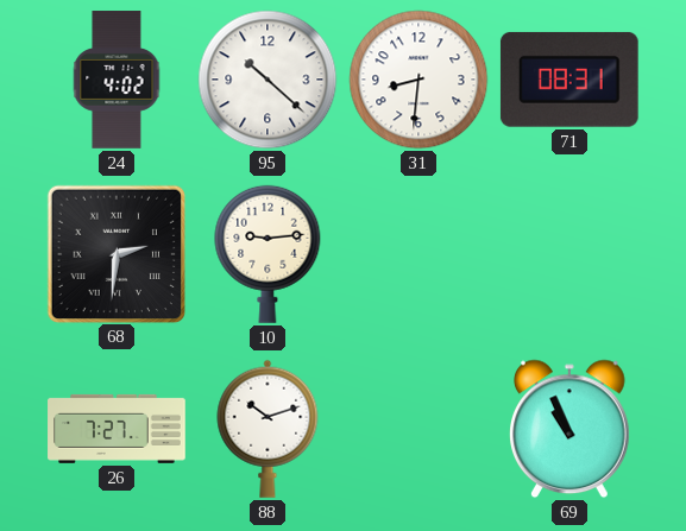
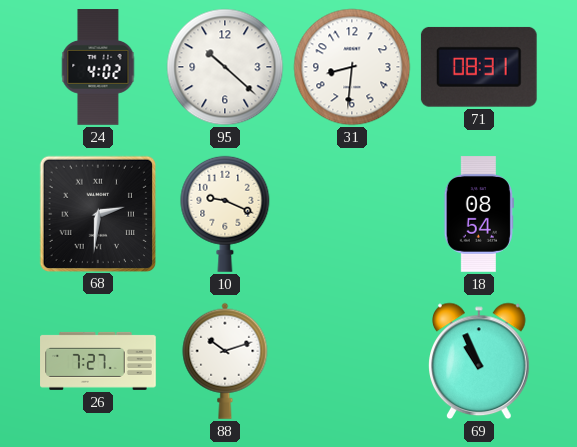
10: 9:14 -> 9:19 (225, 214)
18: none -> 08:54 (479, 214)
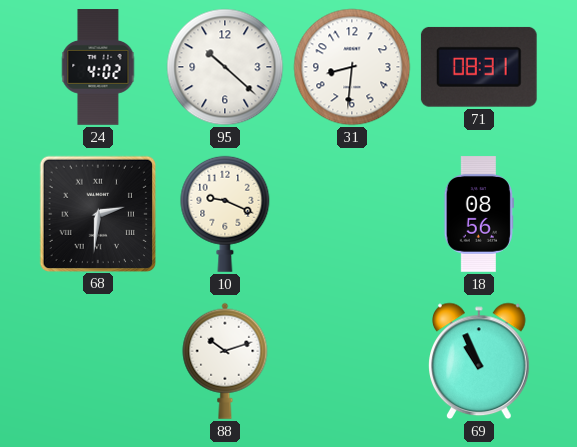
18: 08:54 -> 08:56 (479, 214)
26: 7:27 -> none (98, 361)
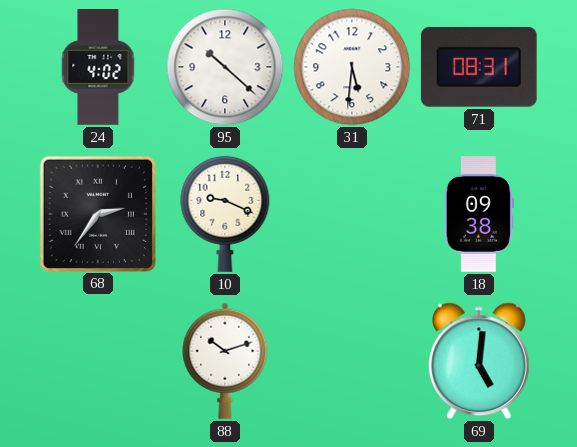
31: 8:31 -> 5:31 (352, 67)
68: 2:31 -> 2:36 (97, 213)
18: 08:56 -> 09:38 (479, 214)
69: 10:56 -> 5:01 (480, 361)
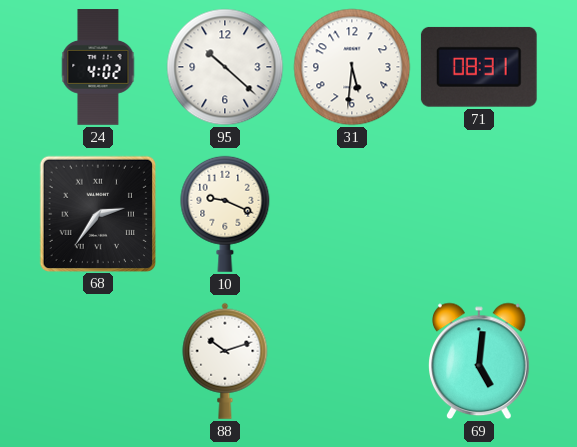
18: 09:38 -> none (479, 214)
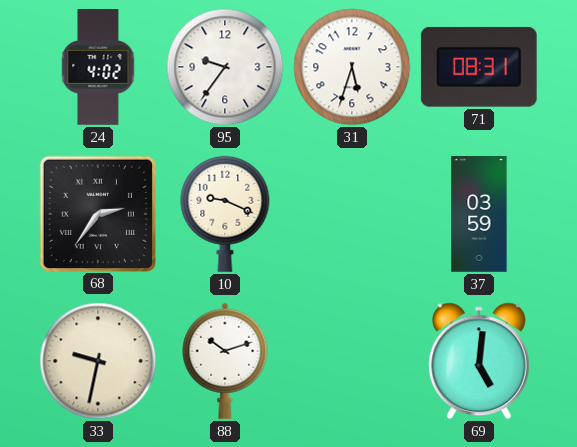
95: 10:22 -> 9:36 (225, 67)
31: 5:31 -> 5:33 (352, 67)
37: none -> 03:59 (479, 214)
33: none -> 9:32 (98, 361)
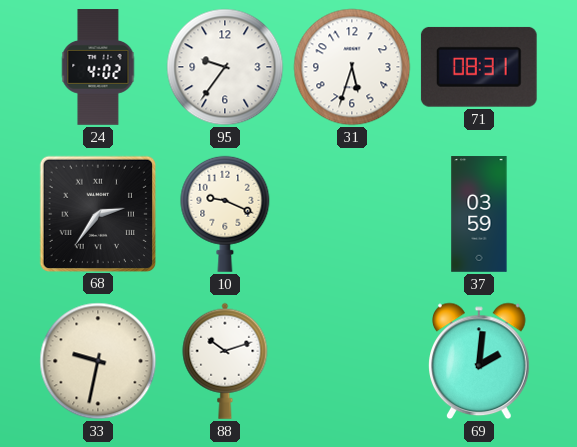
69: 5:01 -> 2:01 (480, 361)
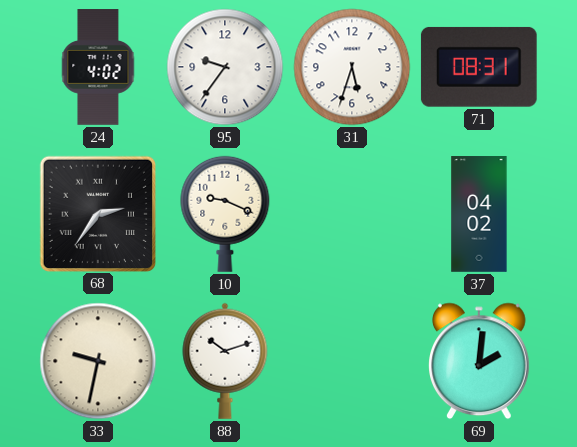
37: 03:59 -> 04:02 (479, 214)
